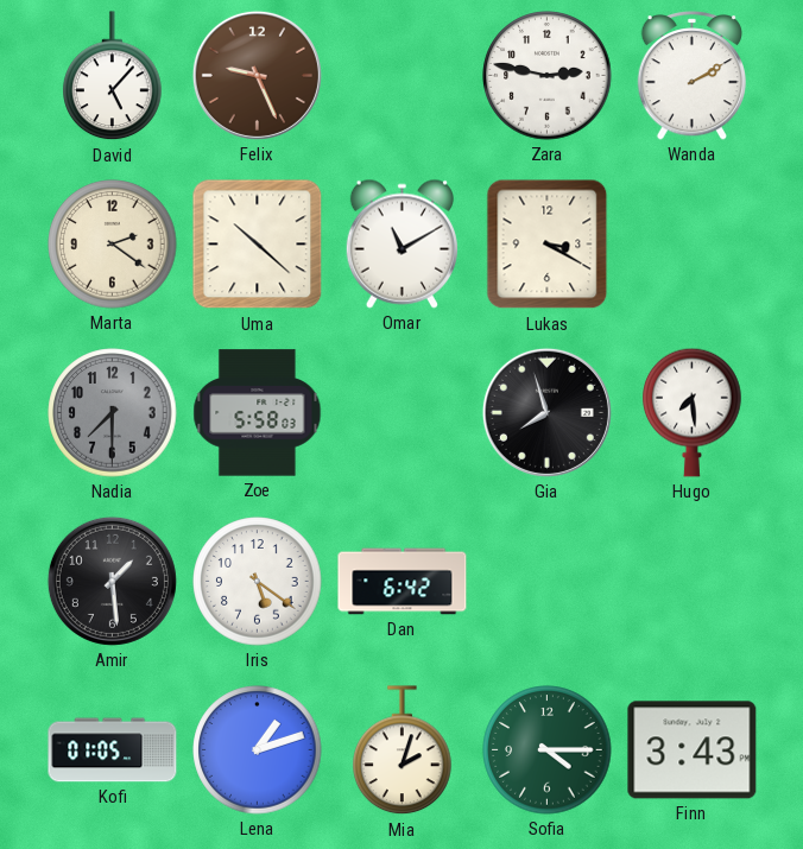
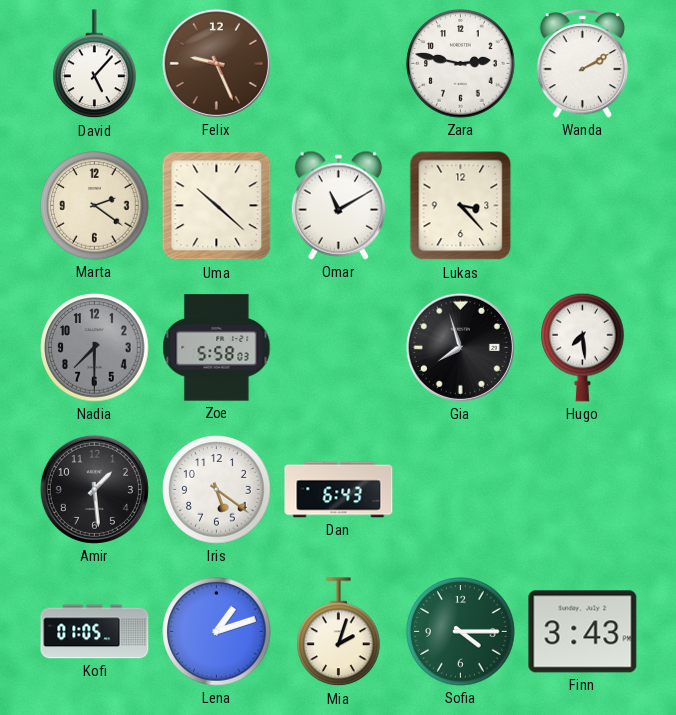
Lukas: 3:20 -> 3:23 (461, 206)
Dan: 6:42 -> 6:43 (339, 490)
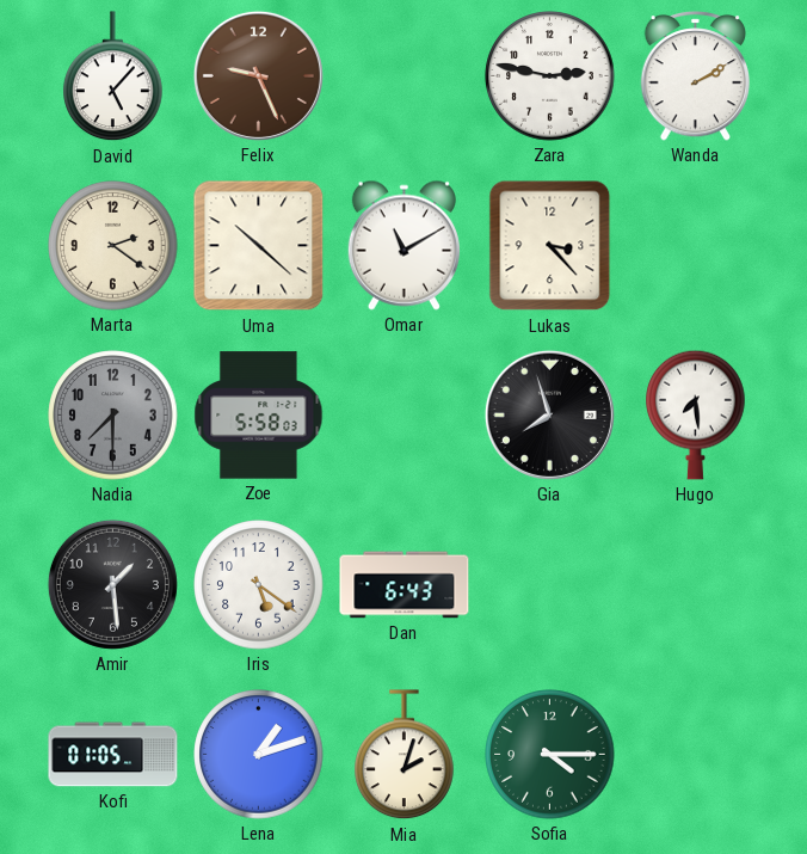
Finn: 3:43 -> none (583, 632)
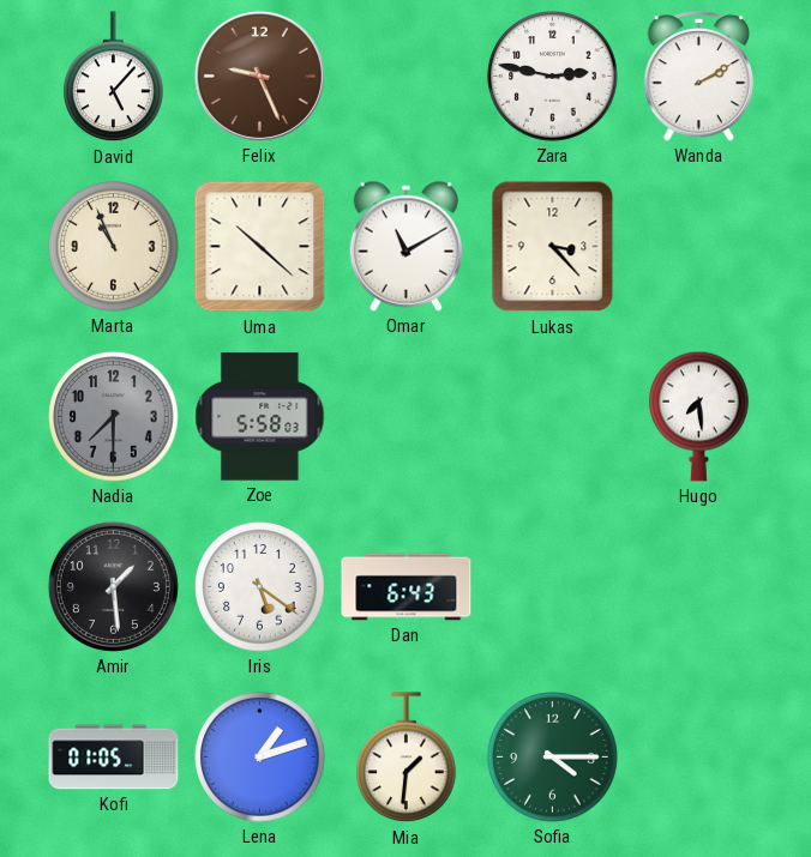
Marta: 2:21 -> 10:56 (114, 247)
Gia: 7:57 -> none (549, 414)
Mia: 2:03 -> 1:31 (407, 758)
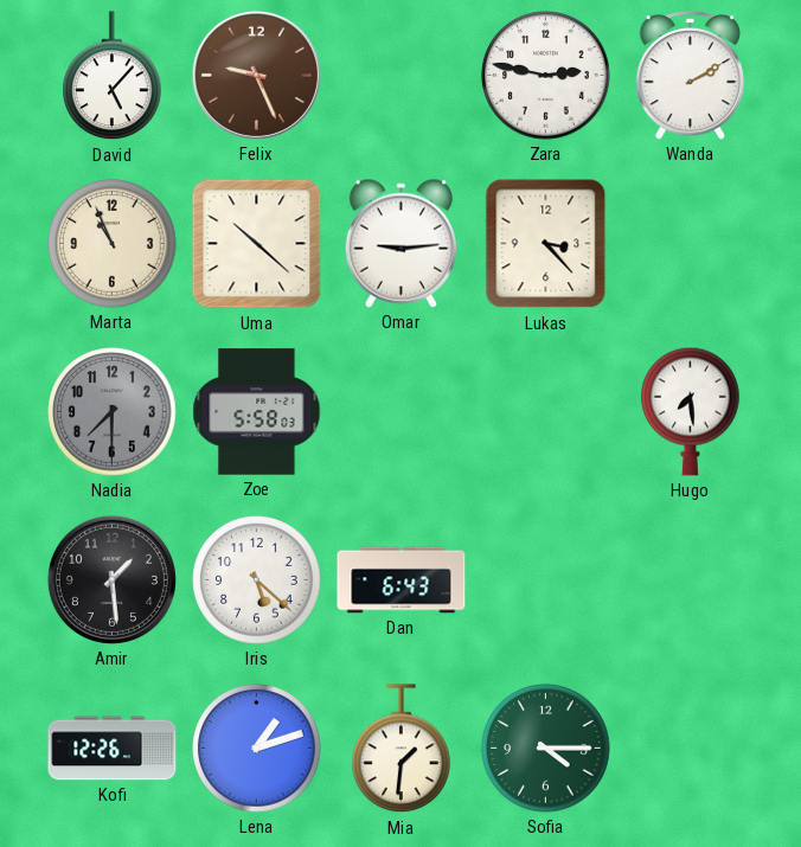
Omar: 11:10 -> 9:14 (400, 243)
Iris: 5:21 -> 5:22 (257, 580)
Kofi: 01:05 -> 12:26 (113, 749)
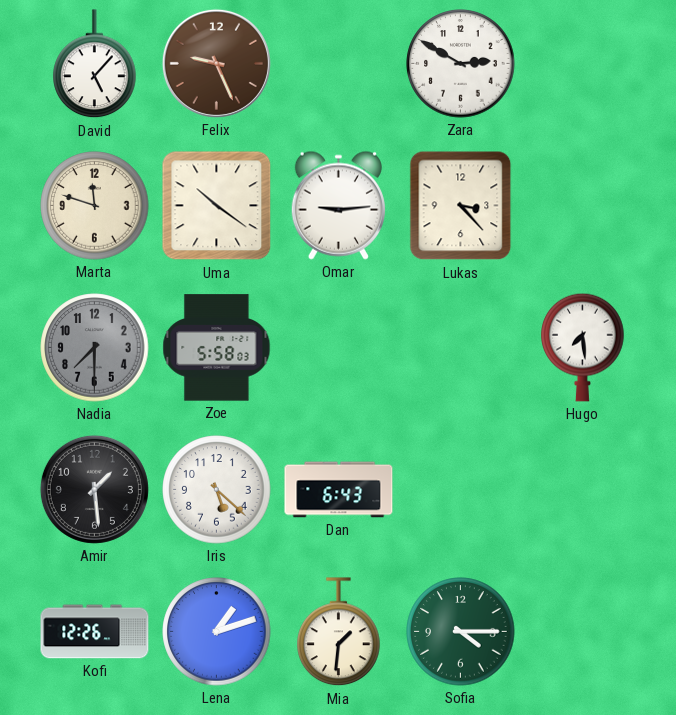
Zara: 2:47 -> 2:50 (461, 64)
Wanda: 2:10 -> none (690, 76)
Marta: 10:56 -> 11:48 (95, 206)
Uma: 10:22 -> 10:21 (217, 206)
